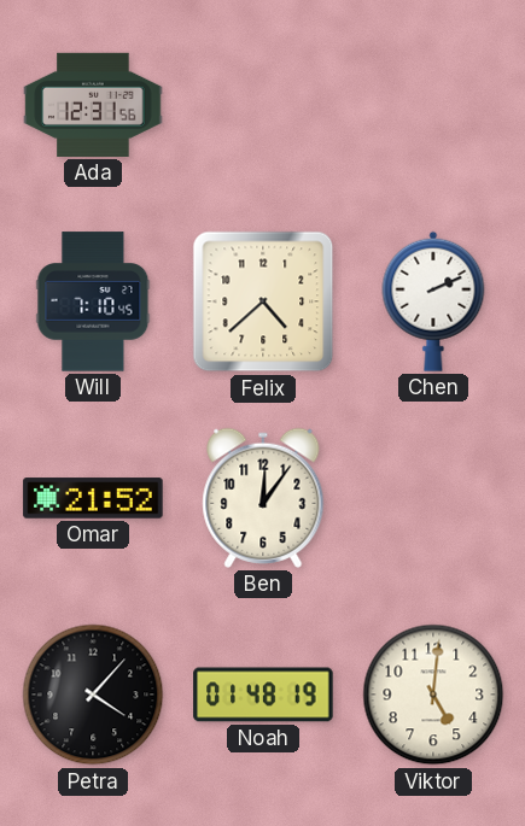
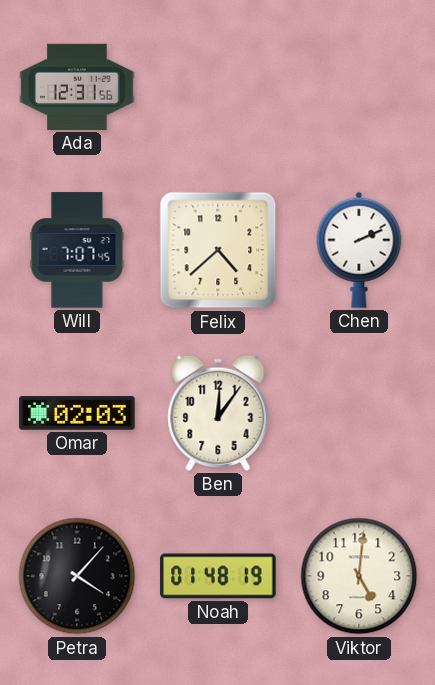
Will: 7:10 -> 7:07 (77, 250)
Omar: 21:52 -> 02:03 (77, 413)
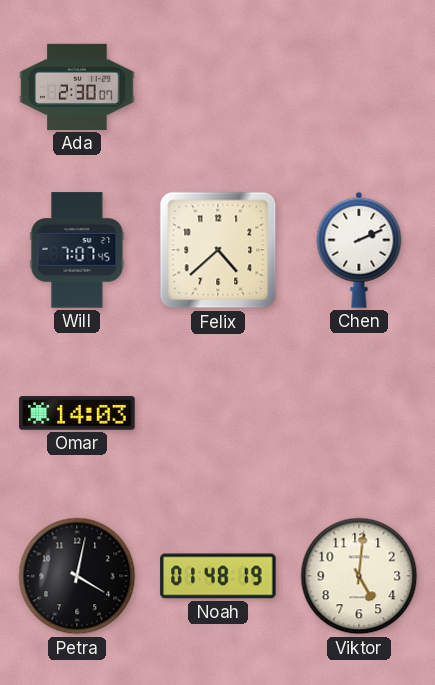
Ada: 12:31 -> 2:30 (77, 87)
Omar: 02:03 -> 14:03 (77, 413)
Ben: 12:06 -> none (218, 413)
Petra: 4:07 -> 4:02 (77, 576)
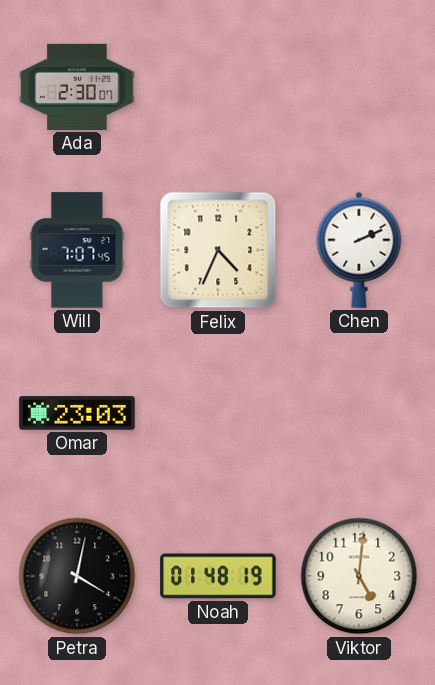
Felix: 4:38 -> 4:34 (218, 250)
Omar: 14:03 -> 23:03 (77, 413)
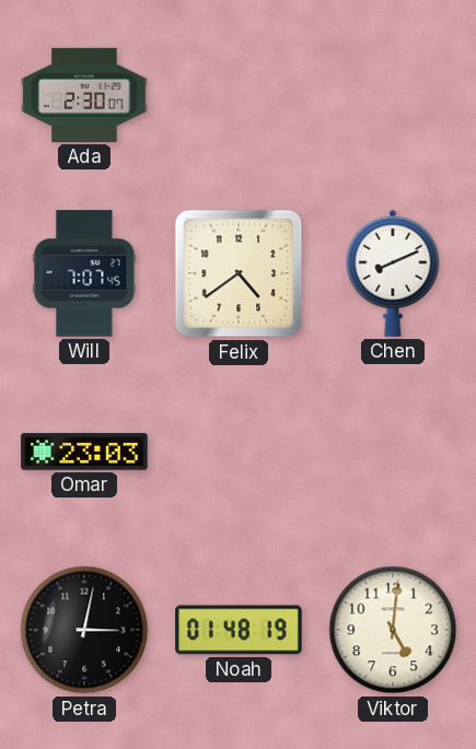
Felix: 4:34 -> 4:39 (239, 273)
Chen: 2:11 -> 8:11 (393, 273)
Petra: 4:02 -> 3:02 (84, 630)
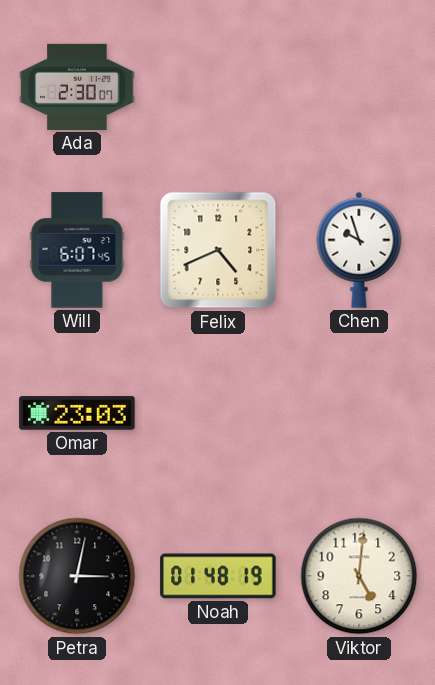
Will: 7:07 -> 6:07 (77, 250)
Felix: 4:39 -> 4:41 (218, 250)
Chen: 8:11 -> 9:57 (359, 250)
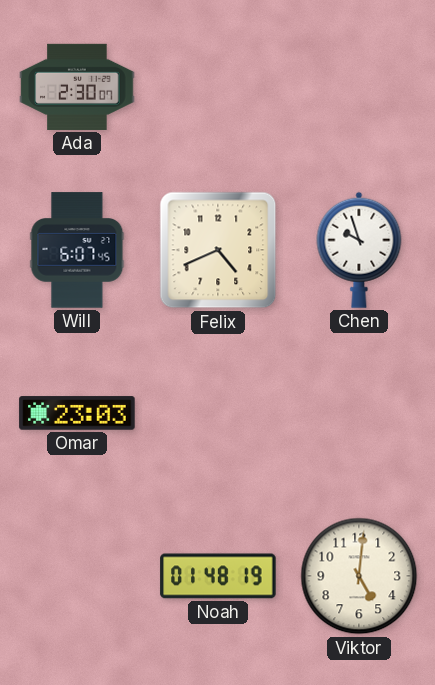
Petra: 3:02 -> none (77, 576)
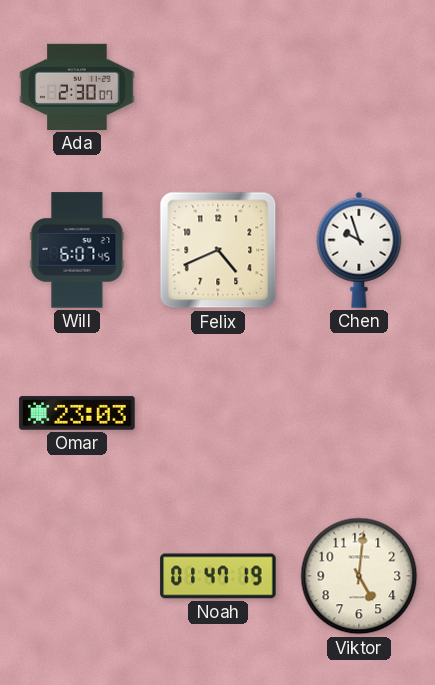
Noah: 01:48 -> 01:47 (218, 576)
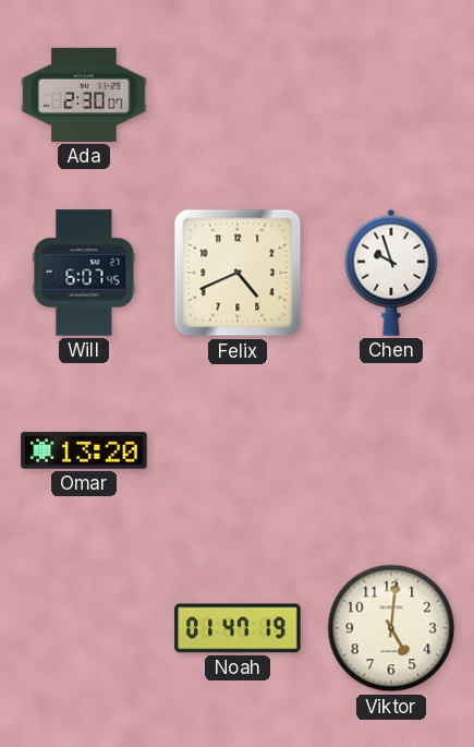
Omar: 23:03 -> 13:20 (84, 450)
